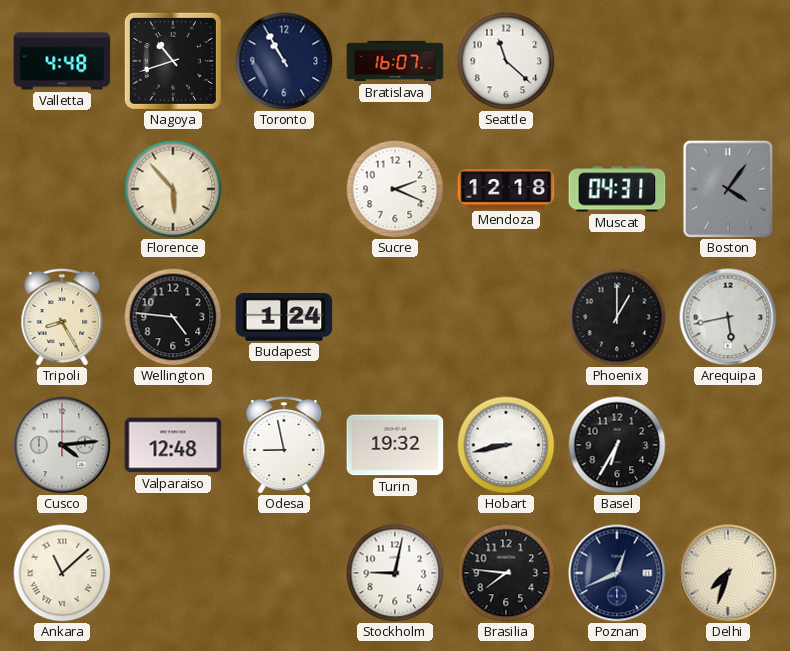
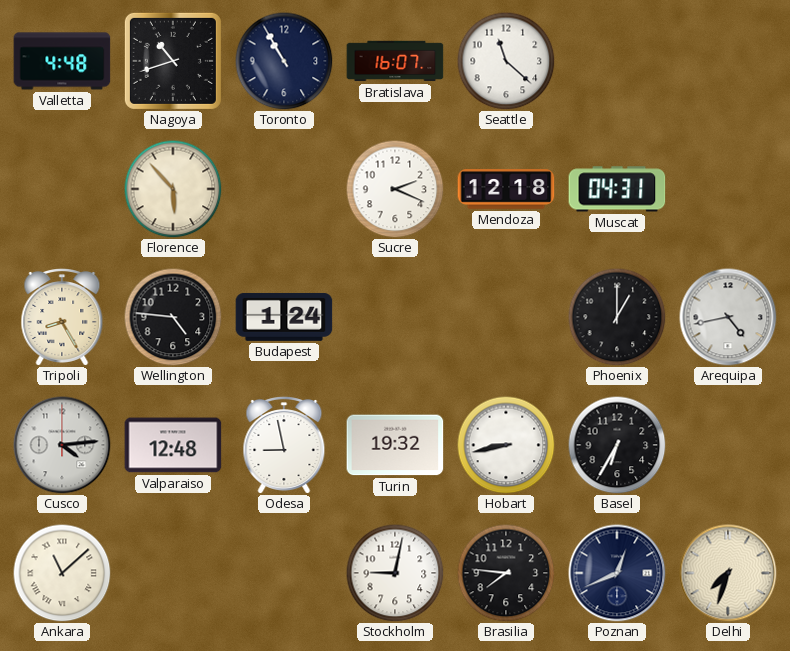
Boston: 4:06 -> none (727, 188)
Arequipa: 5:43 -> 4:43 (728, 317)
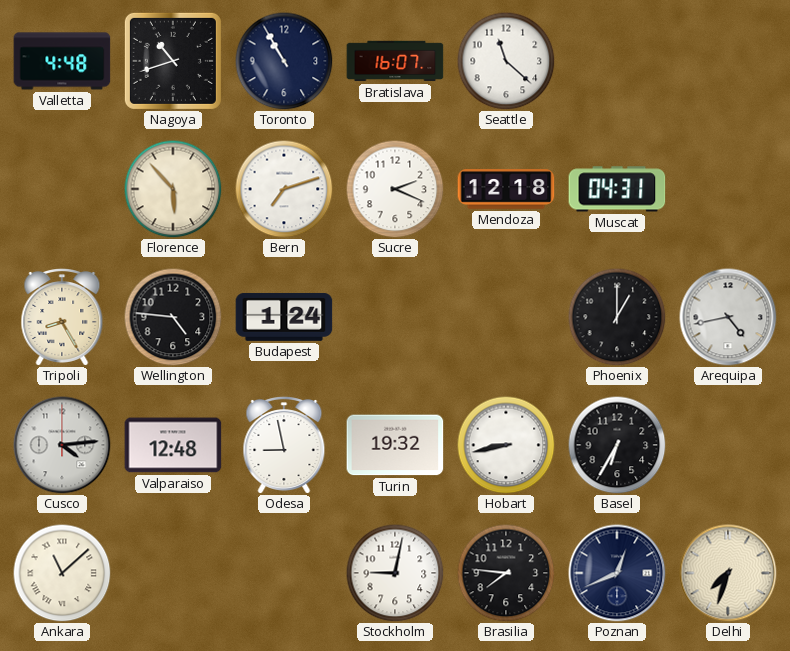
Bern: none -> 7:12 (284, 189)
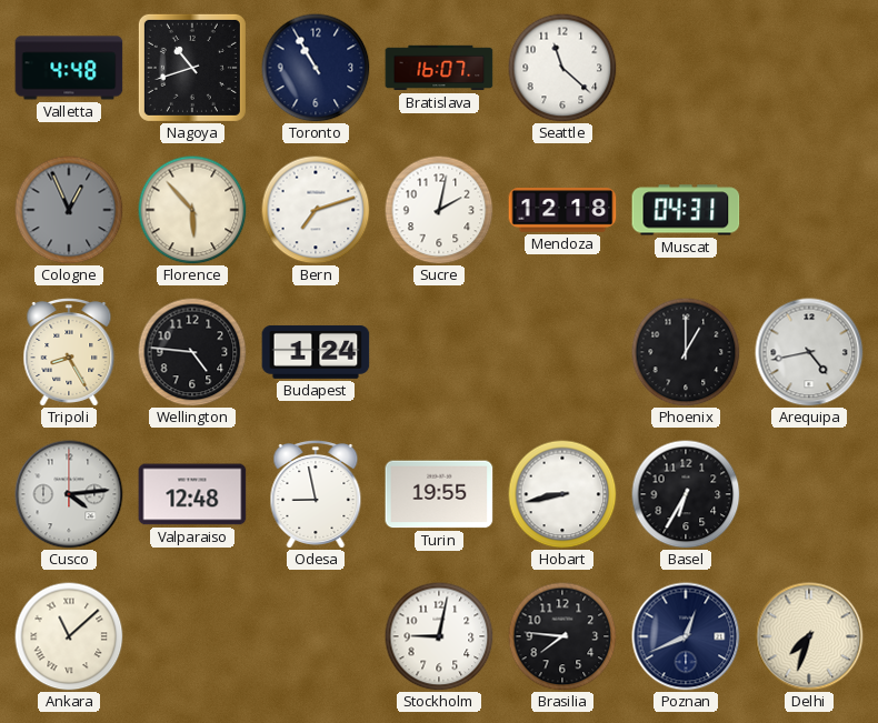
Cologne: none -> 12:56 (69, 210)
Sucre: 2:19 -> 2:02 (439, 210)
Turin: 19:32 -> 19:55 (439, 494)
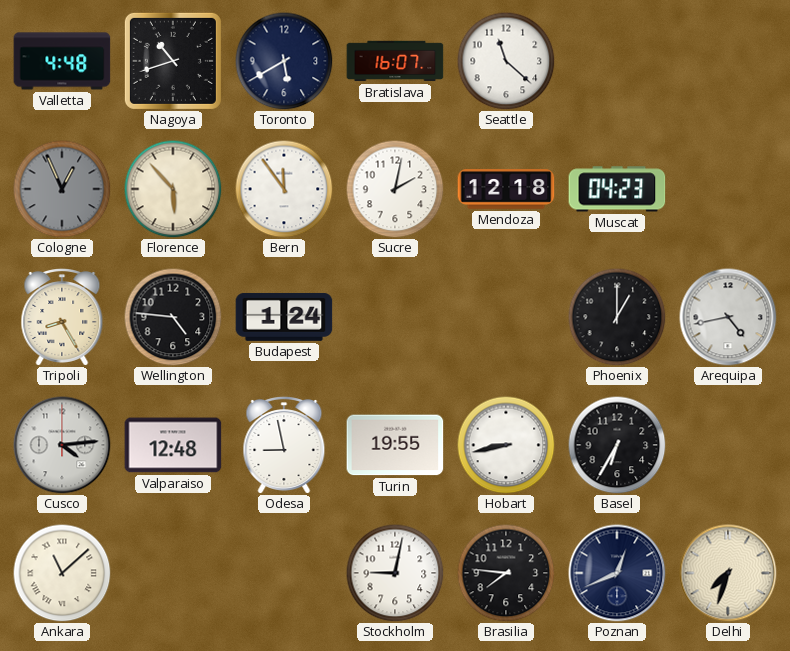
Toronto: 10:55 -> 5:40 (284, 61)
Bern: 7:12 -> 11:54 (284, 189)
Muscat: 04:31 -> 04:23 (617, 189)
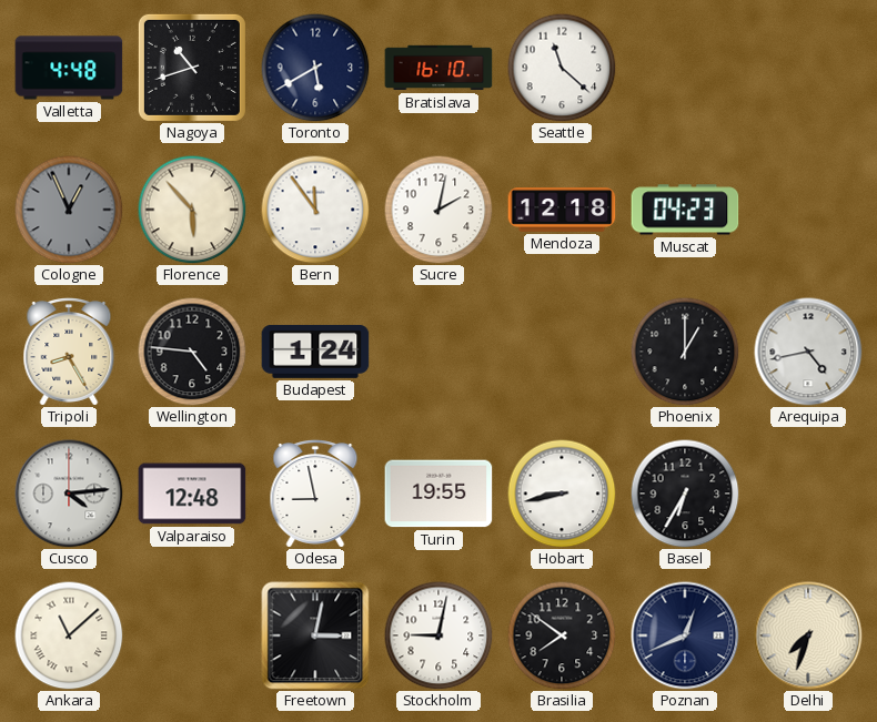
Bratislava: 16:07 -> 16:10 (438, 68)
Freetown: none -> 3:02 (315, 635)
Brasilia: 7:46 -> 7:51 (562, 635)
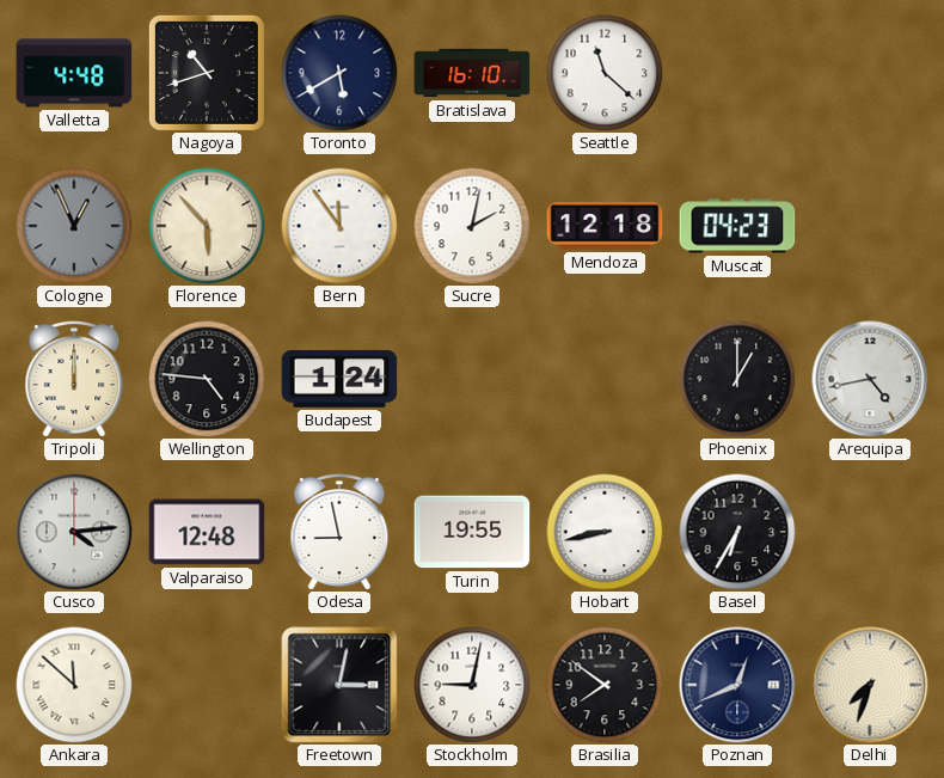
Tripoli: 8:25 -> 12:00 (74, 380)
Ankara: 11:08 -> 11:52 (74, 685)
